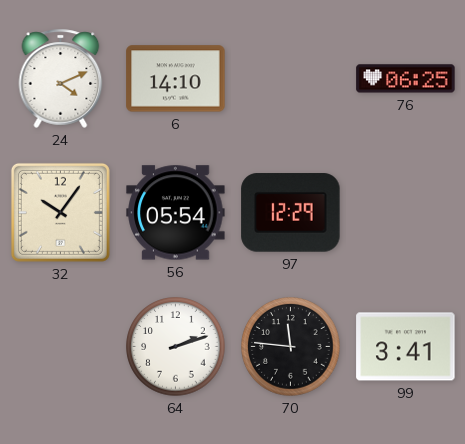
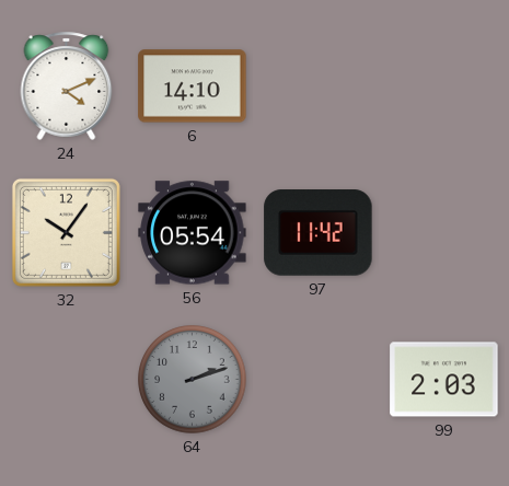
76: 06:25 -> none (406, 79)
97: 12:29 -> 11:42 (319, 233)
64 dial: white -> grey (193, 380)
70: 11:46 -> none (291, 347)
99: 3:41 -> 2:03 (444, 380)
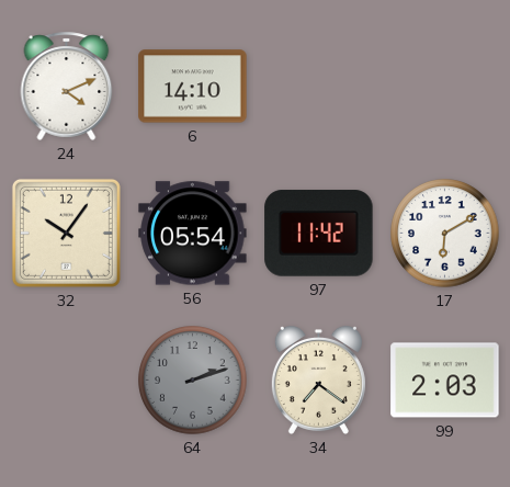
17: none -> 6:10 (445, 234)
34: none -> 7:21 (318, 380)
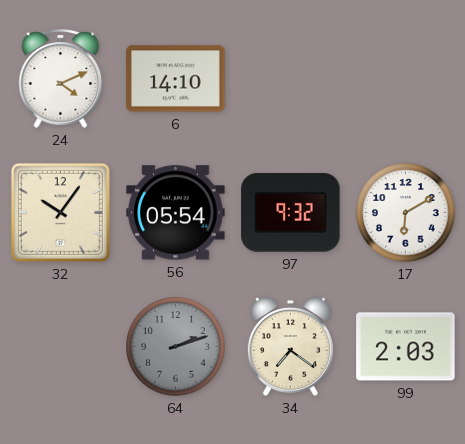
97: 11:42 -> 9:32 (291, 213)
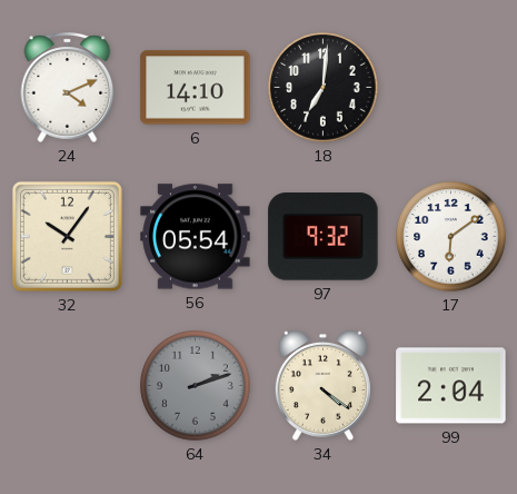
18: none -> 7:01 (324, 88)
17: 6:10 -> 6:09 (451, 237)
34: 7:21 -> 4:21 (322, 385)
99: 2:03 -> 2:04 (451, 386)
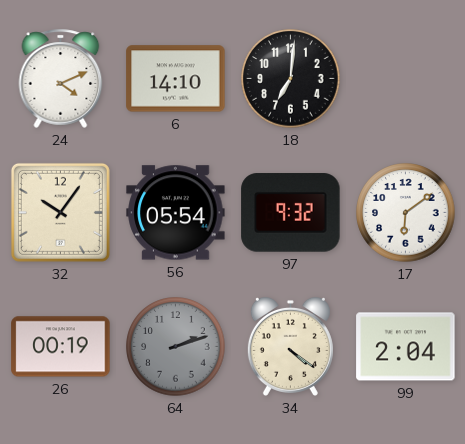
26: none -> 00:19 (61, 347)
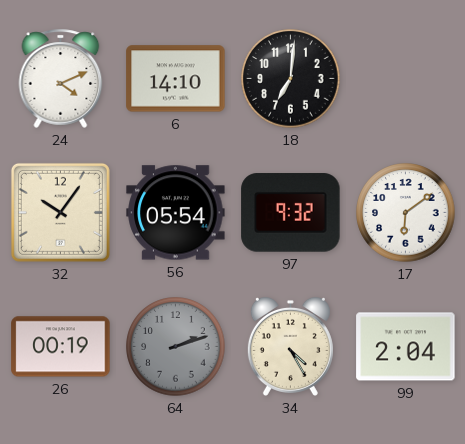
34: 4:21 -> 4:25 (290, 346)
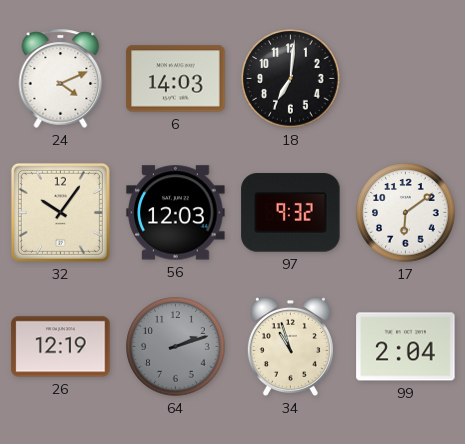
6: 14:10 -> 14:03 (176, 79)
56: 05:54 -> 12:03 (176, 213)
26: 00:19 -> 12:19 (61, 347)
34: 4:25 -> 10:57 (290, 346)
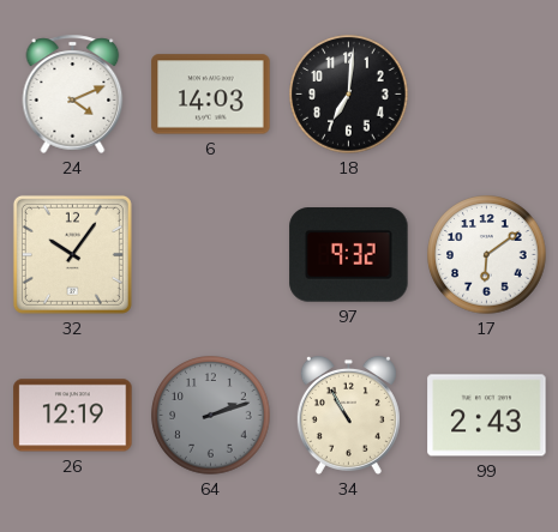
56: 12:03 -> none (176, 213)
34: 10:57 -> 10:55 (348, 415)
99: 2:04 -> 2:43 (487, 416)
